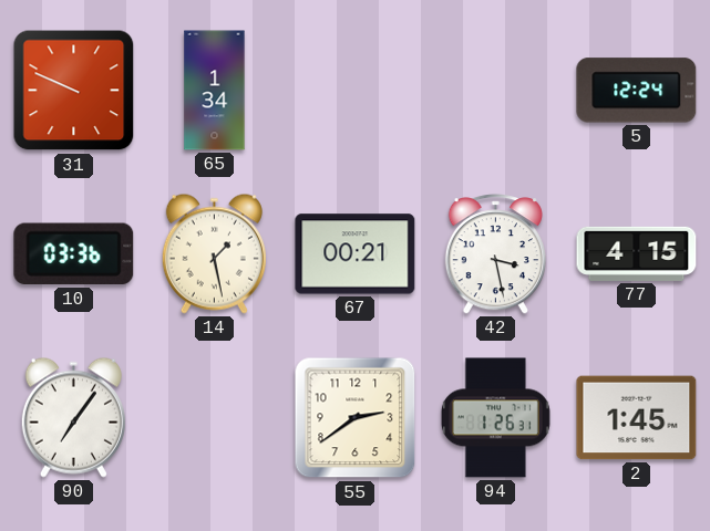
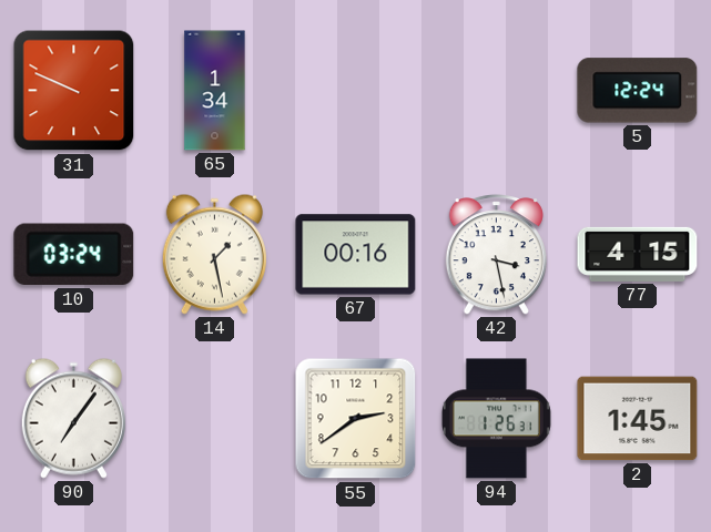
10: 03:36 -> 03:24 (74, 255)
67: 00:21 -> 00:16 (356, 255)
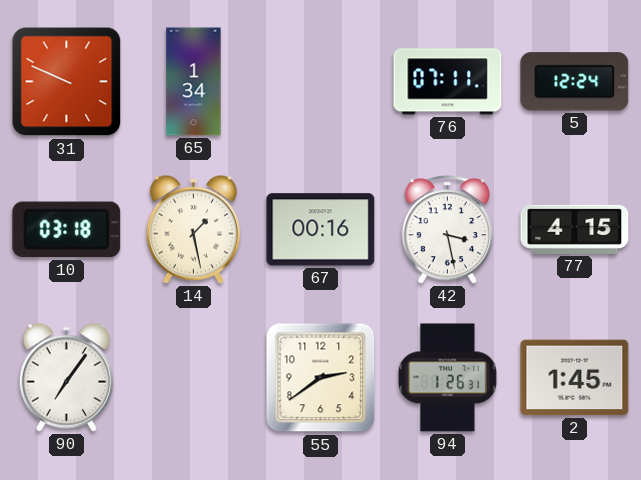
76: none -> 07:11 (448, 82)
10: 03:24 -> 03:18 (67, 230)
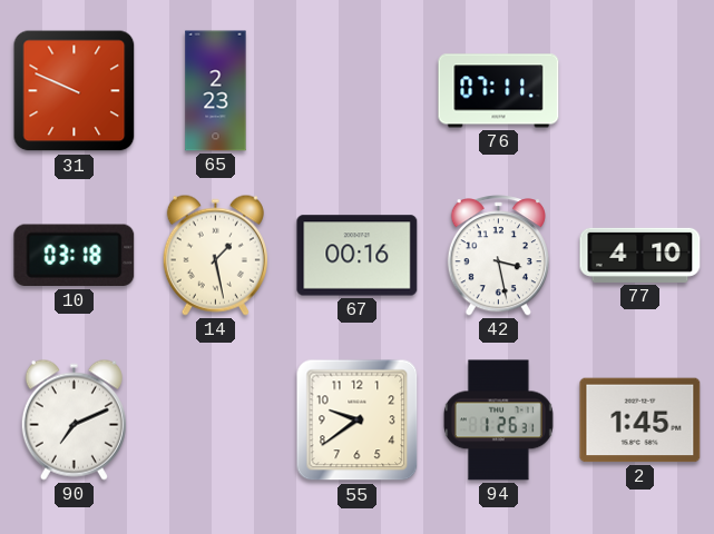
65: 1:34 -> 2:23 (216, 91)
5: 12:24 -> none (575, 82)
77: 4:15 -> 4:10 (640, 255)
90: 7:06 -> 7:11 (74, 419)
55: 2:39 -> 9:39 (358, 421)
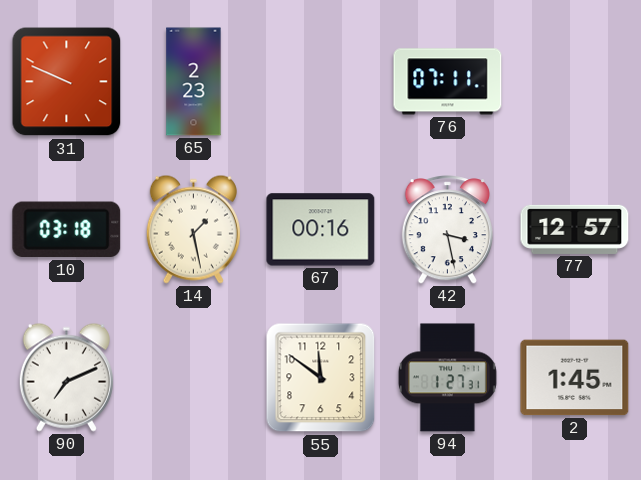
77: 4:10 -> 12:57 (575, 229)
55: 9:39 -> 11:51 (321, 378)
94: 1:26 -> 1:27 (447, 378)
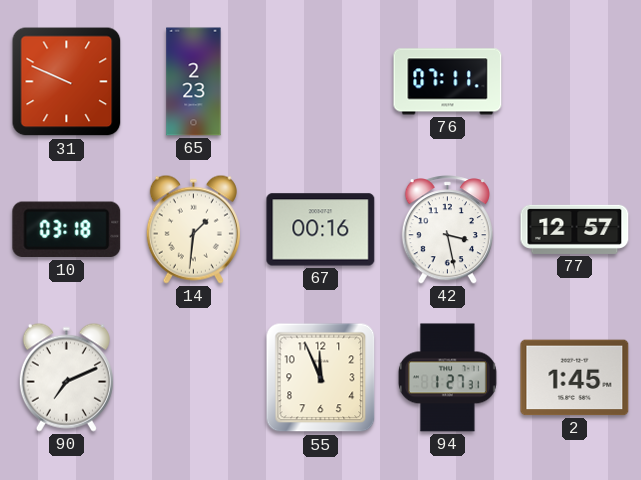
14: 1:28 -> 1:31 (193, 229)
55: 11:51 -> 11:56 (321, 378)
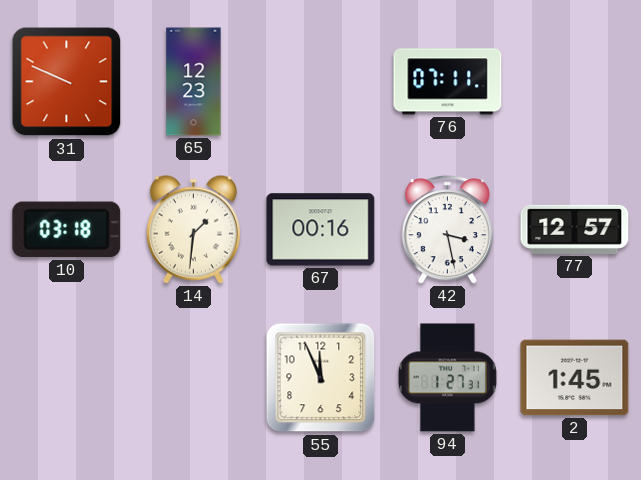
65: 2:23 -> 12:23 (194, 82)
90: 7:11 -> none (66, 377)
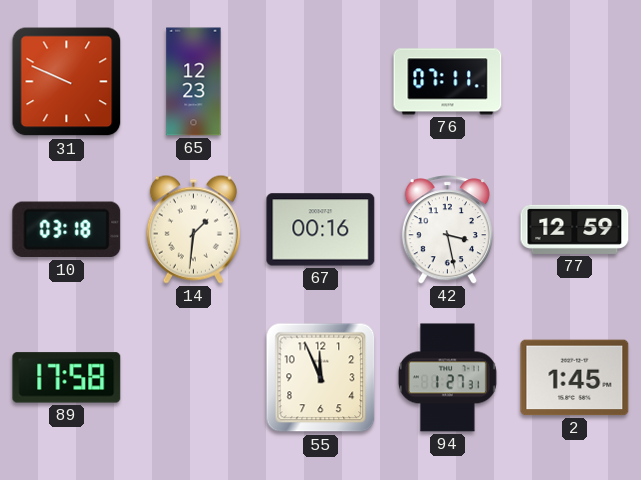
77: 12:57 -> 12:59 (575, 229)
89: none -> 17:58 (67, 378)
